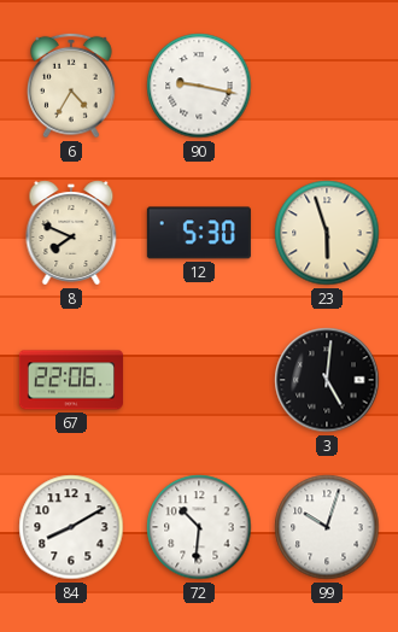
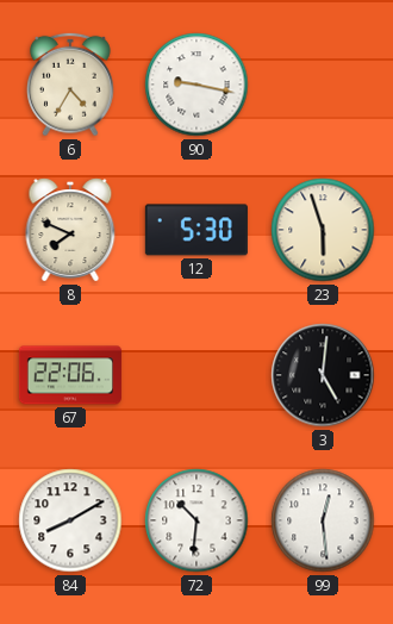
99: 10:03 -> 12:29 (323, 520)
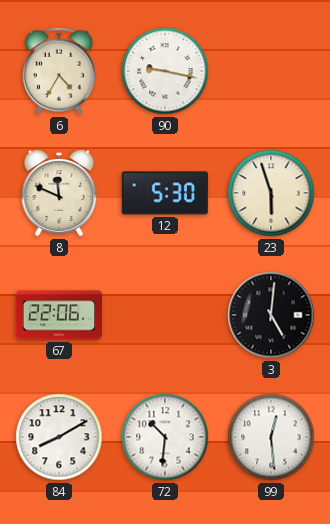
8: 7:49 -> 11:49 (59, 193)
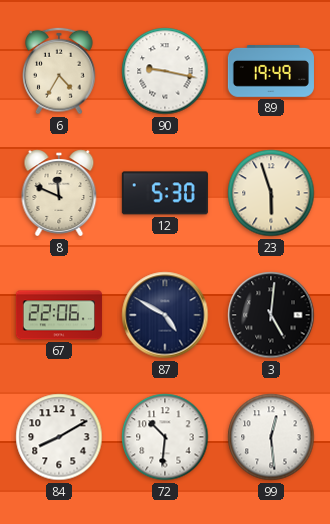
89: none -> 19:49 (271, 72)
87: none -> 4:50 (165, 315)
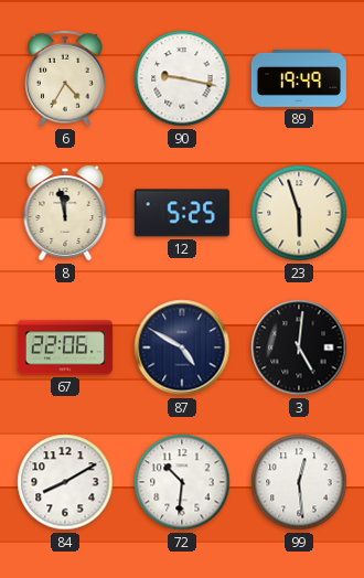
8: 11:49 -> 11:58 (65, 213)
12: 5:30 -> 5:25 (182, 213)
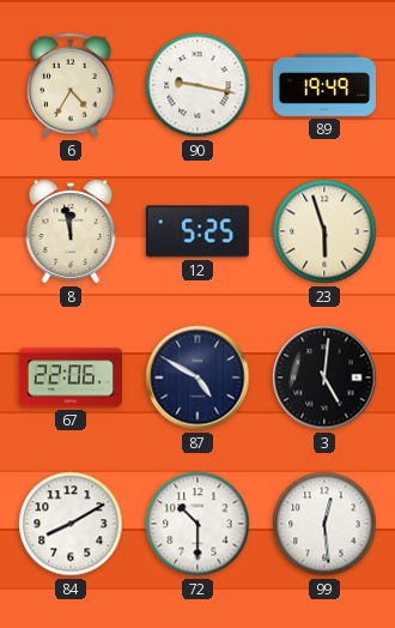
72: 10:31 -> 10:30 (197, 524)
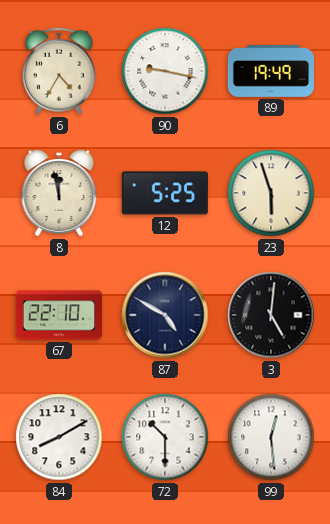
67: 22:06 -> 22:10 (59, 315)
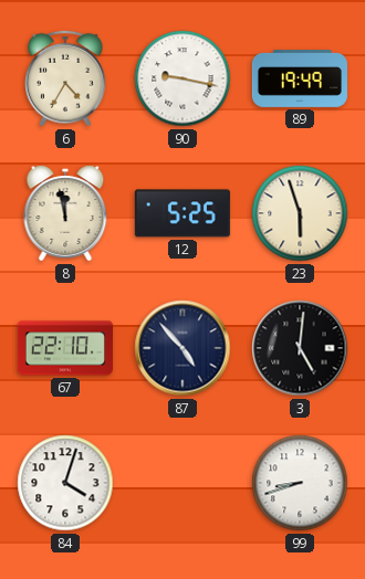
87: 4:50 -> 4:53 (182, 348)
84: 8:10 -> 4:03 (65, 483)
72: 10:30 -> none (165, 437)
99: 12:29 -> 8:42 (300, 483)
